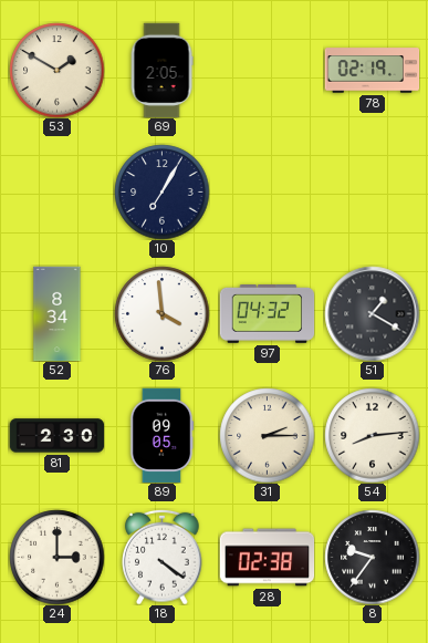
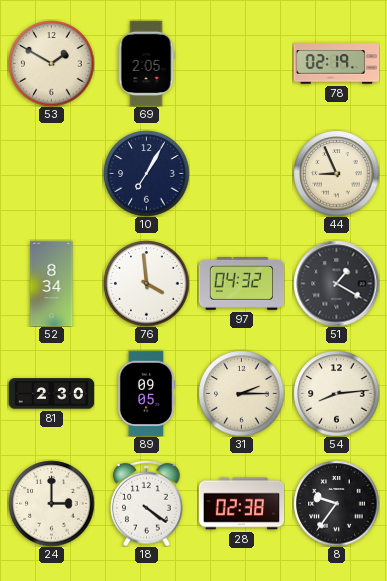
44: none -> 8:56 (336, 173)
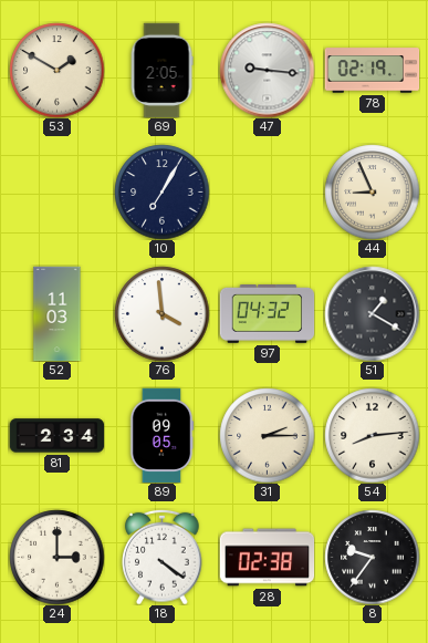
47: none -> 9:16 (267, 70)
52: 8:34 -> 11:03 (58, 313)
81: 2:30 -> 2:34 (56, 436)
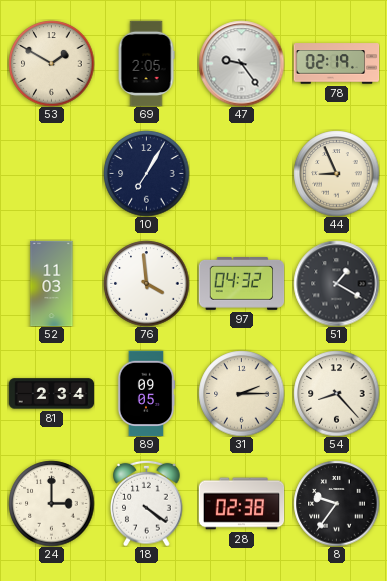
47: 9:16 -> 9:24 (241, 63)
54: 8:14 -> 8:23 (336, 393)
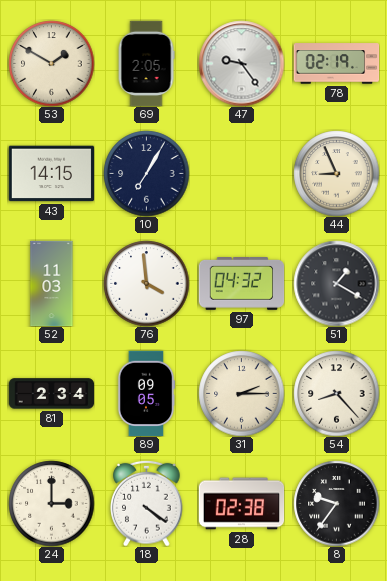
43: none -> 14:15 (51, 174)
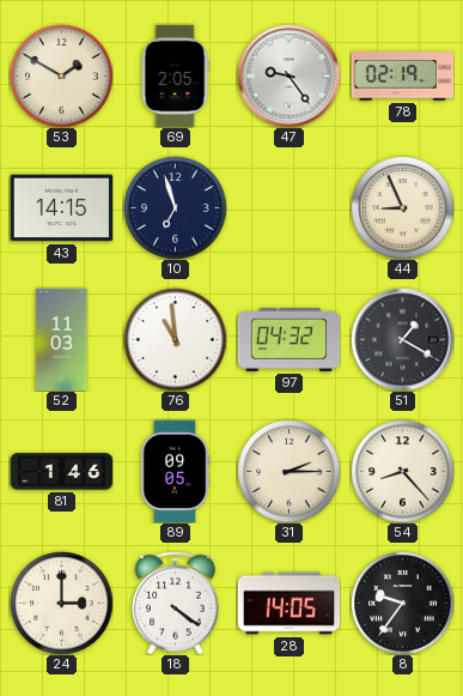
10: 7:05 -> 6:57 (175, 207)
76: 3:59 -> 10:59 (175, 339)
81: 2:34 -> 1:46 (61, 472)
28: 02:38 -> 14:05 (288, 604)
